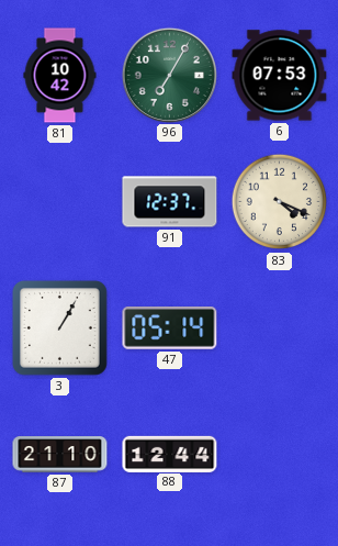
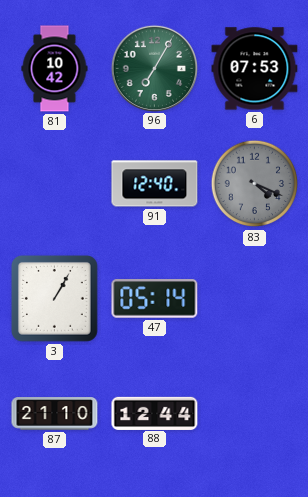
91: 12:37 -> 12:40 (155, 184)
83 dial: cream -> grey (255, 184)
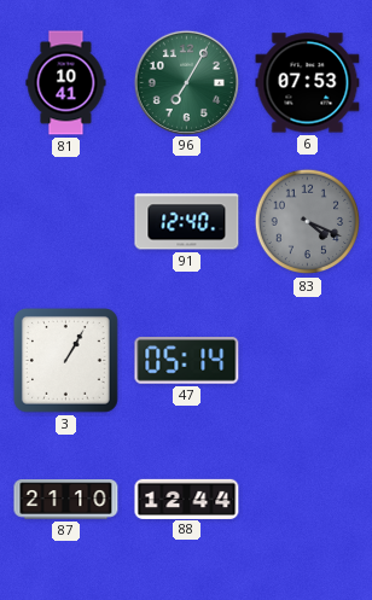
81: 10:42 -> 10:41 (66, 83)
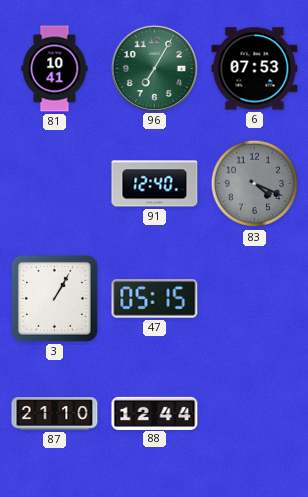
47: 05:14 -> 05:15 (155, 299)
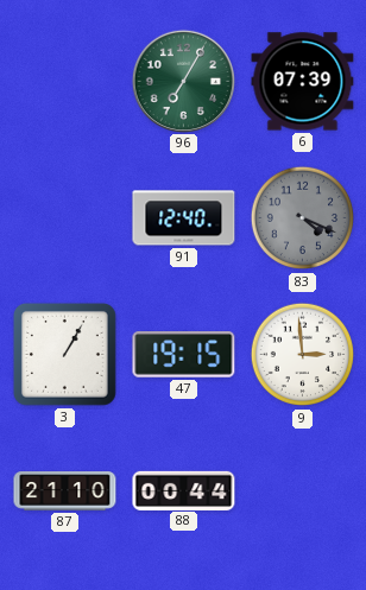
81: 10:41 -> none (55, 69)
6: 07:53 -> 07:39 (303, 82)
47: 05:15 -> 19:15 (184, 355)
9: none -> 2:59 (303, 355)
88: 12:44 -> 00:44 (184, 490)
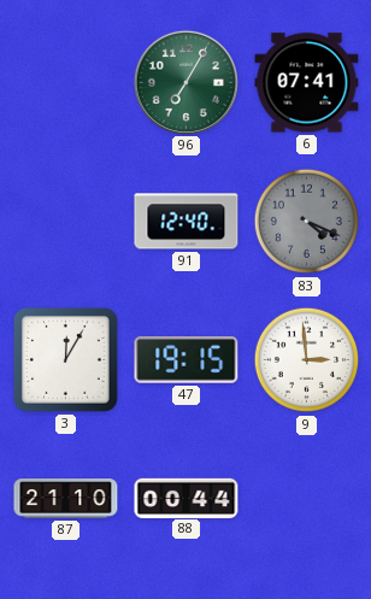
6: 07:39 -> 07:41 (307, 83)
3: 1:05 -> 12:05 (65, 359)
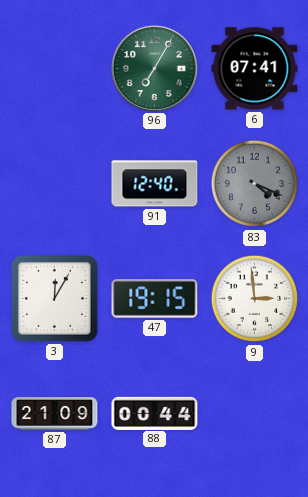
87: 21:10 -> 21:09 (55, 414)
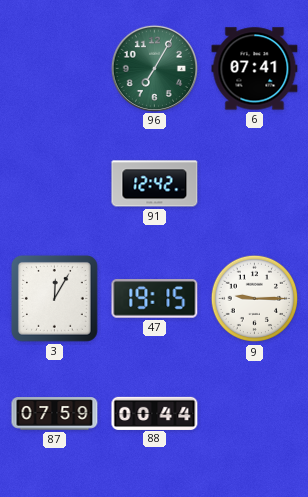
91: 12:40 -> 12:42 (155, 184)
83: 4:19 -> none (255, 184)
9: 2:59 -> 9:15 (255, 299)
87: 21:09 -> 07:59 (55, 414)
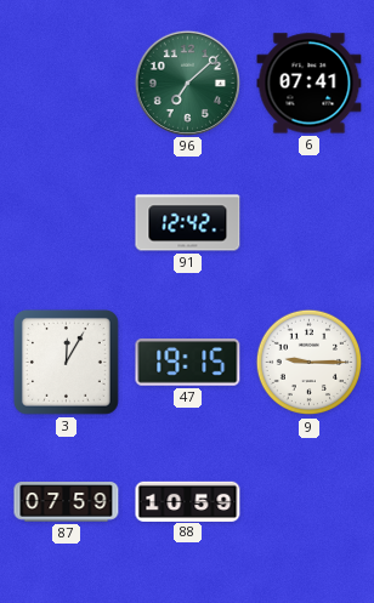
96: 7:05 -> 7:08 (187, 83)
88: 00:44 -> 10:59 (188, 501)
